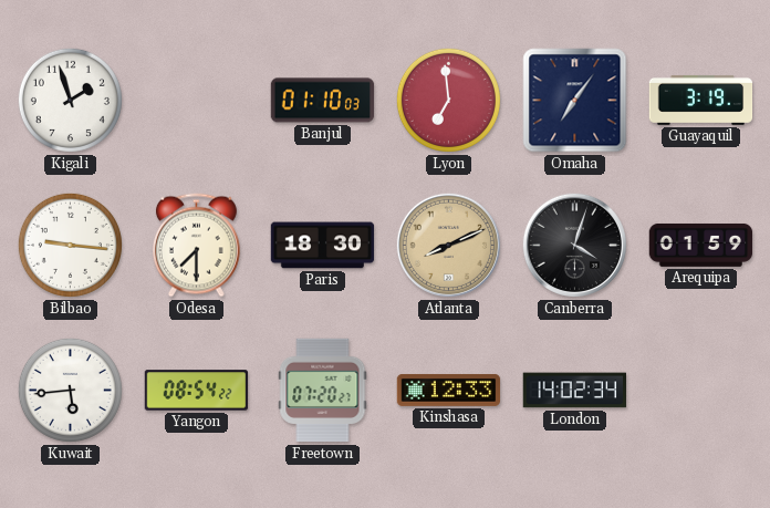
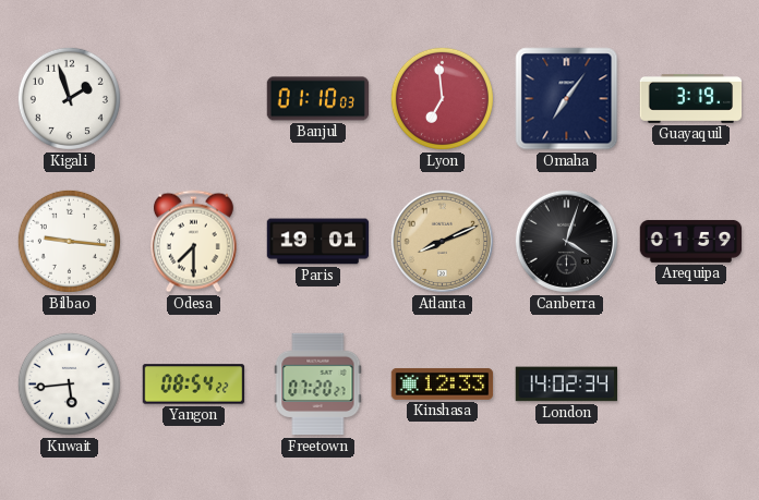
Paris: 18:30 -> 19:01 (318, 242)
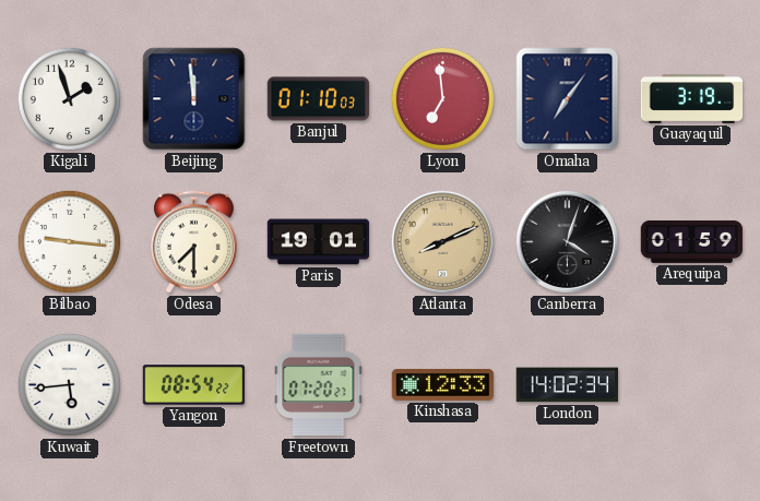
Beijing: none -> 11:59 (194, 99)
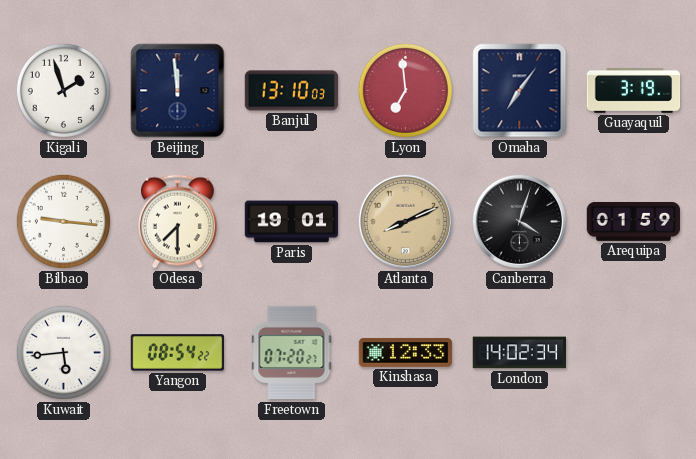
Banjul: 01:10 -> 13:10 (292, 91)
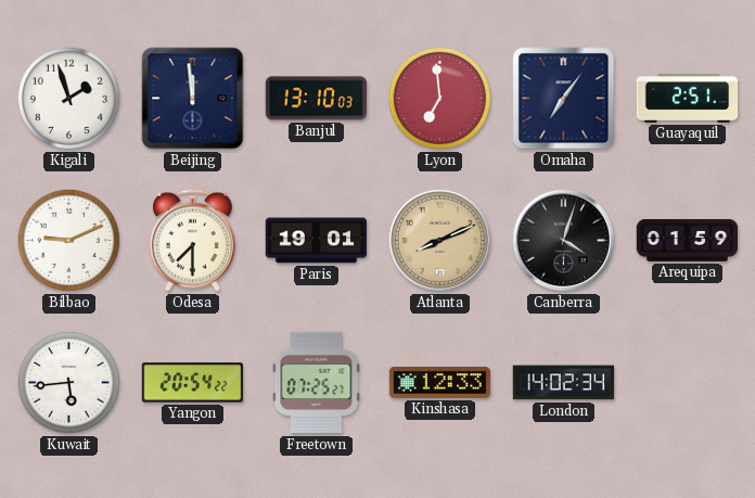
Guayaquil: 3:19 -> 2:51 (688, 98)
Bilbao: 9:16 -> 9:11 (68, 240)
Yangon: 08:54 -> 20:54 (193, 383)
Freetown: 07:20 -> 07:25 (317, 383)
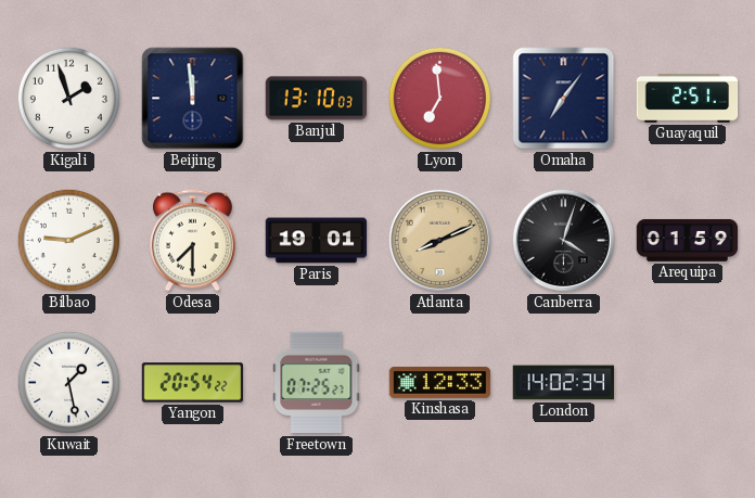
Kuwait: 5:44 -> 1:28 (68, 382)
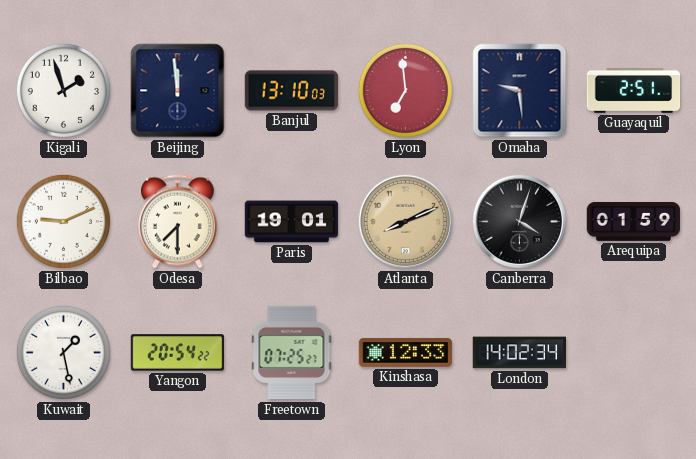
Omaha: 7:06 -> 9:29 (520, 91)
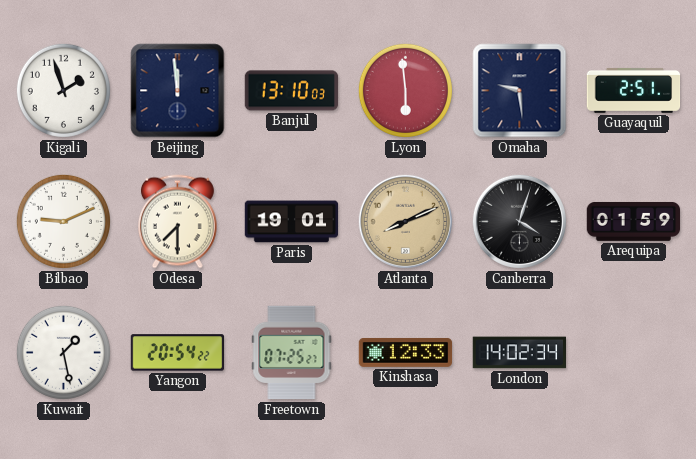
Lyon: 6:59 -> 5:59 (405, 90)
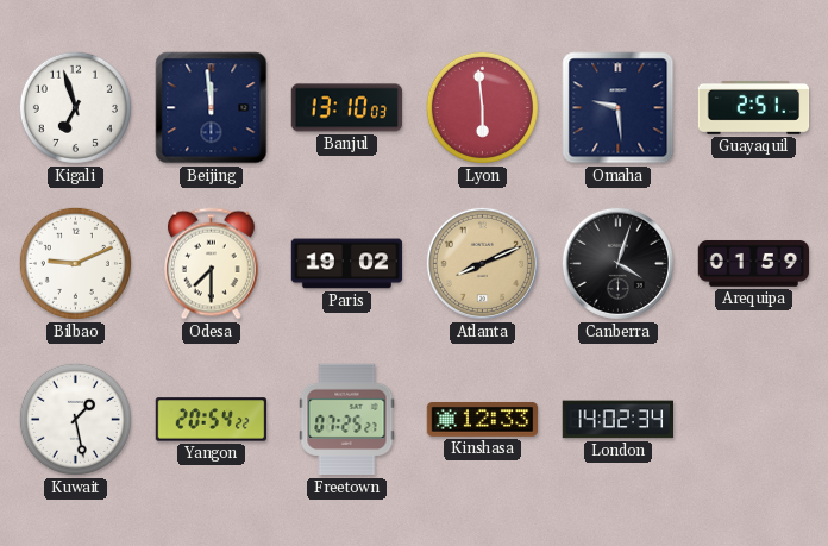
Kigali: 1:57 -> 6:57 (75, 107)
Paris: 19:01 -> 19:02 (347, 264)
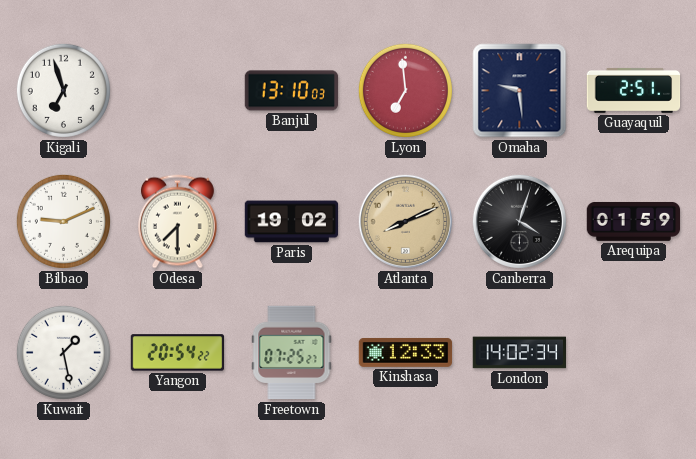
Beijing: 11:59 -> none (212, 108)
Lyon: 5:59 -> 6:59 (405, 90)
